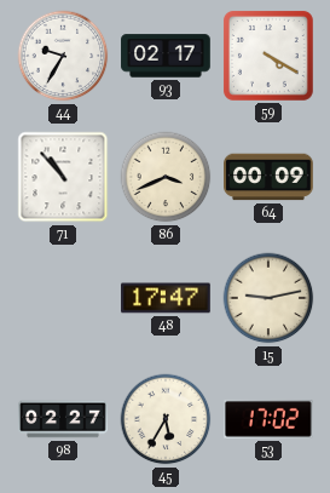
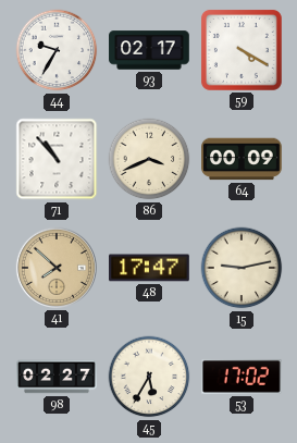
41: none -> 7:52 (57, 268)
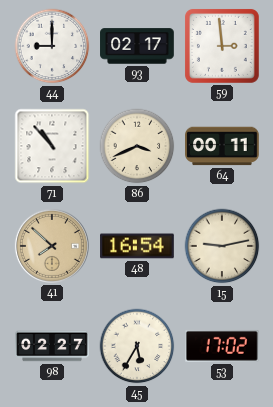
44: 9:35 -> 9:00 (52, 46)
59: 4:20 -> 2:59 (222, 46)
64: 00:09 -> 00:11 (222, 146)
48: 17:47 -> 16:54 (137, 246)
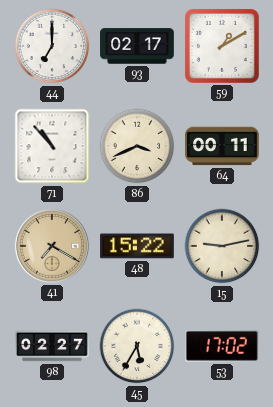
44: 9:00 -> 7:00 (52, 46)
59: 2:59 -> 1:10 (222, 46)
41: 7:52 -> 7:20 (52, 246)
48: 16:54 -> 15:22 (137, 246)
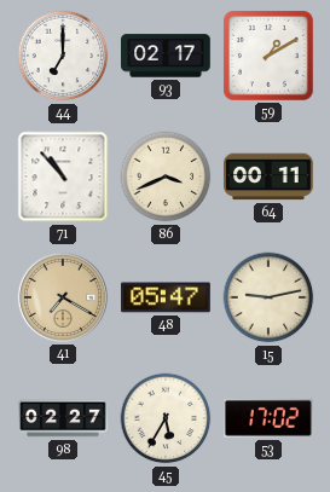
48: 15:22 -> 05:47 (166, 297)
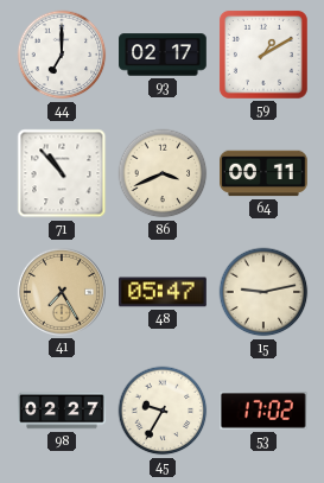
41: 7:20 -> 7:25 (62, 292)
45: 5:35 -> 9:35 (163, 411)
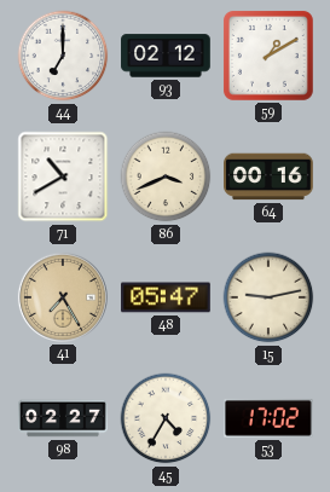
93: 02:17 -> 02:12 (166, 56)
71: 10:53 -> 10:40 (63, 176)
64: 00:11 -> 00:16 (268, 176)
45: 9:35 -> 4:35 (166, 418)
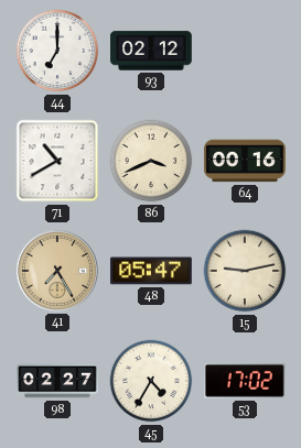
59: 1:10 -> none (268, 56)
